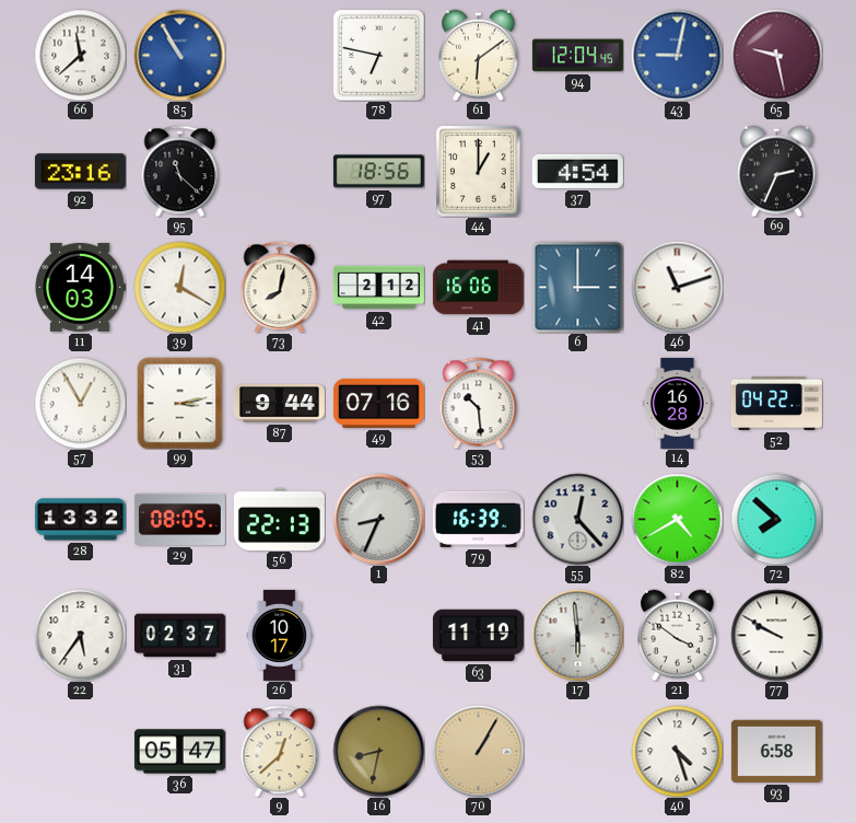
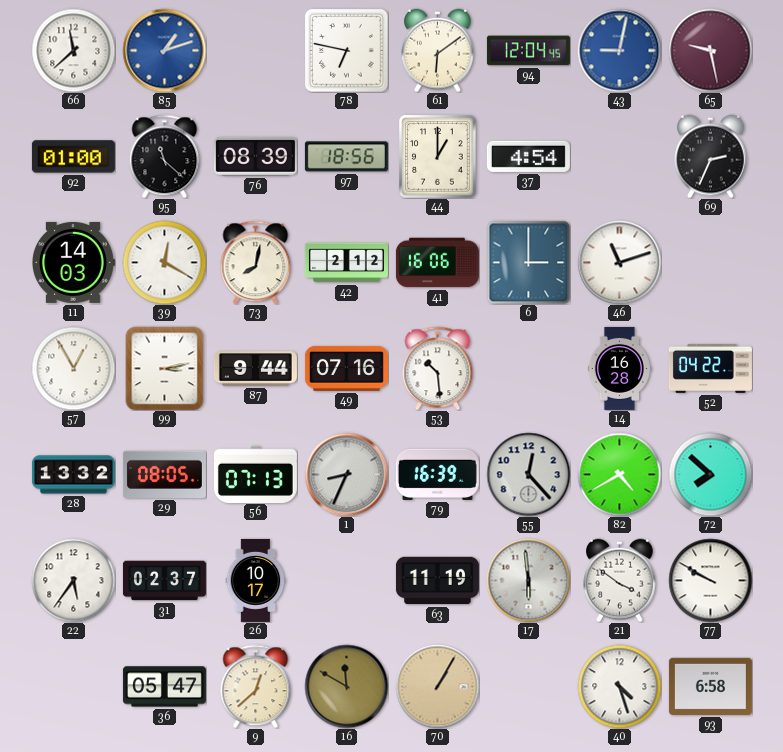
85: 10:55 -> 1:12 (164, 50)
92: 23:16 -> 01:00 (73, 157)
76: none -> 08:39 (255, 156)
56: 22:13 -> 07:13 (255, 474)
16: 8:32 -> 11:50 (346, 686)
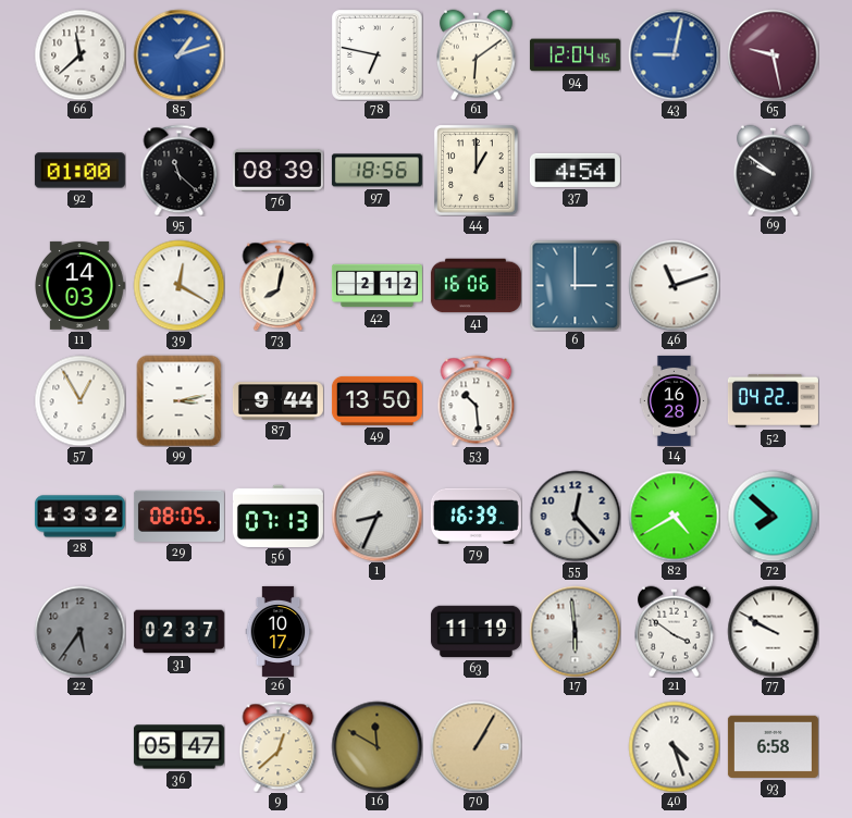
69: 2:34 -> 9:51 (774, 170)
49: 07:16 -> 13:50 (376, 400)
22 dial: white -> grey (79, 631)
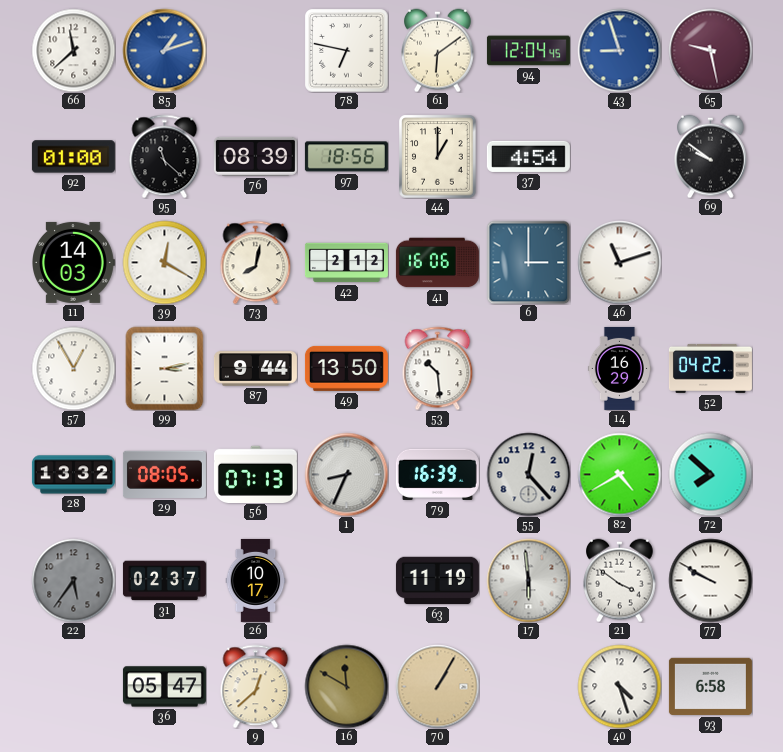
43: 9:02 -> 8:57 (619, 50)
14: 16:28 -> 16:29 (619, 368)
